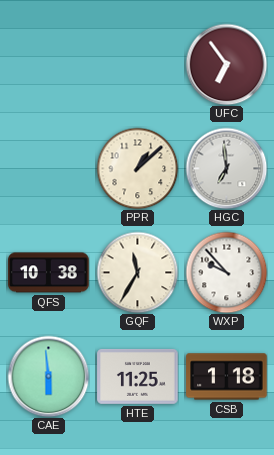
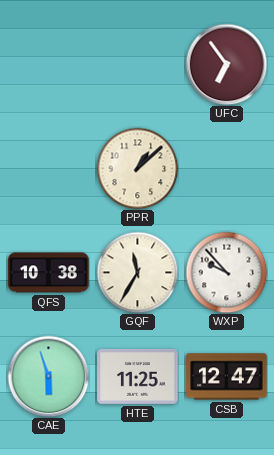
HGC: 6:59 -> none (226, 168)
CAE: 5:59 -> 5:57 (48, 376)
CSB: 1:18 -> 12:47 (227, 377)
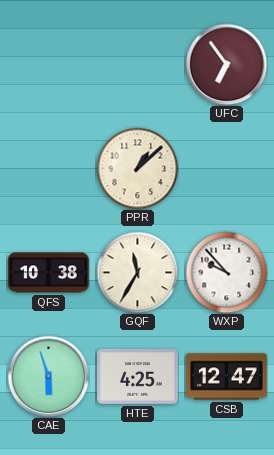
HTE: 11:25 -> 4:25 (138, 376)
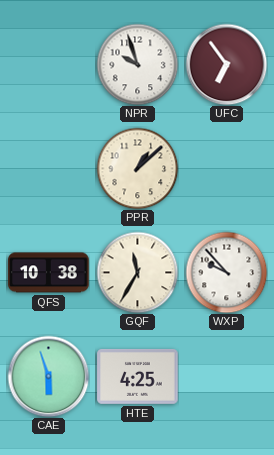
NPR: none -> 9:57 (137, 64)
CSB: 12:47 -> none (227, 377)
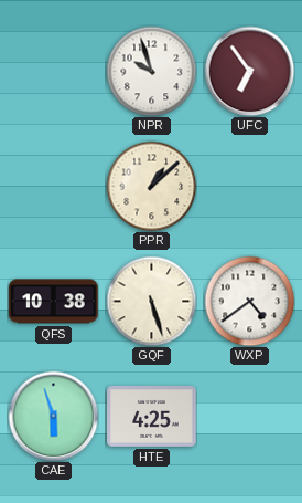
GQF: 11:35 -> 5:27 (151, 301)
WXP: 9:53 -> 4:39 (249, 301)
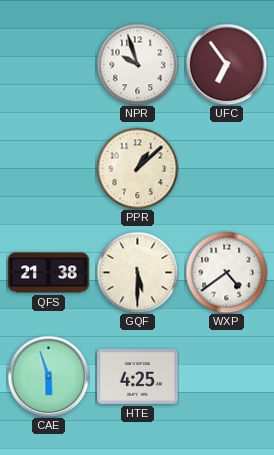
QFS: 10:38 -> 21:38 (49, 273)
GQF: 5:27 -> 5:30 (137, 272)
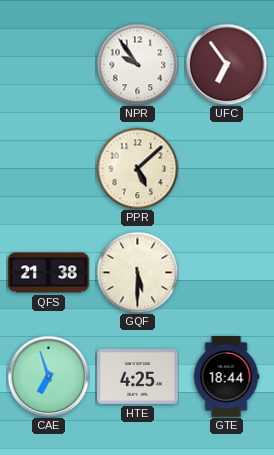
NPR: 9:57 -> 9:54 (137, 64)
PPR: 1:08 -> 5:08 (137, 168)
WXP: 4:39 -> none (226, 272)
CAE: 5:57 -> 6:57 (48, 376)
GTE: none -> 18:44 (226, 377)
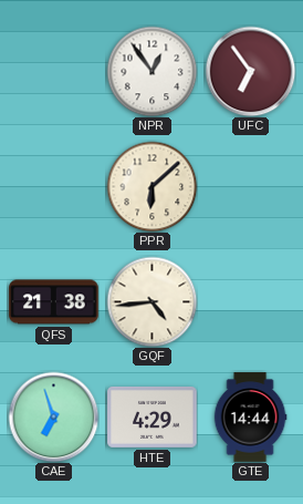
NPR: 9:54 -> 12:54 (151, 71)
PPR: 5:08 -> 6:08 (151, 186)
GQF: 5:30 -> 4:44 (151, 301)
HTE: 4:25 -> 4:29 (153, 416)
GTE: 18:44 -> 14:44 (250, 418)
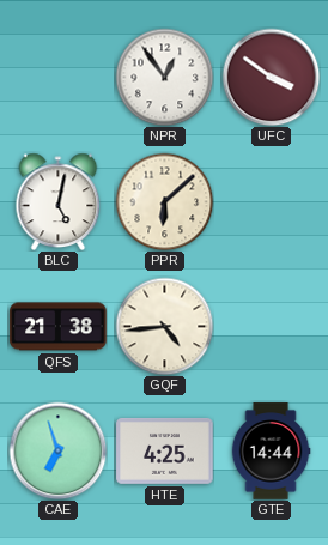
UFC: 6:54 -> 3:51 (271, 77)
BLC: none -> 5:02 (59, 201)
HTE: 4:29 -> 4:25 (165, 450)
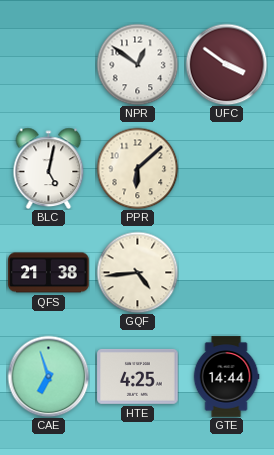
NPR: 12:54 -> 12:51 (137, 64)
